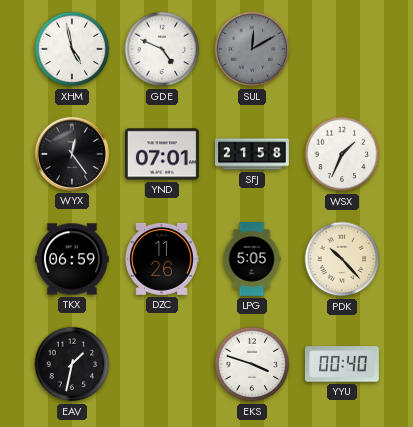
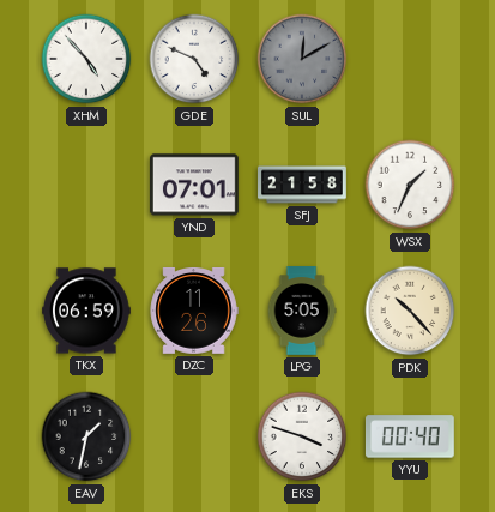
XHM: 4:58 -> 4:53 (86, 59)
WYX: 12:24 -> none (72, 154)
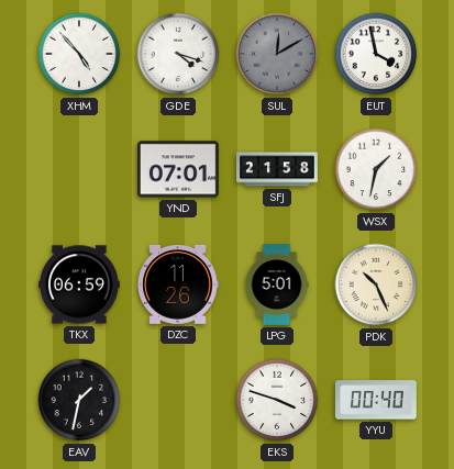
GDE: 4:49 -> 4:18 (178, 54)
EUT: none -> 3:58 (376, 54)
WSX: 1:34 -> 1:32 (376, 169)
LPG: 5:05 -> 5:01 (277, 284)
PDK: 10:23 -> 10:26 (376, 284)
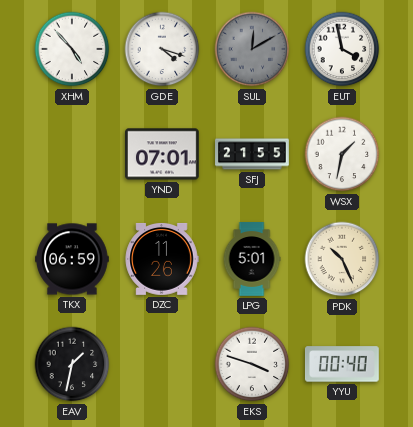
SFJ: 21:58 -> 21:55 (252, 154)
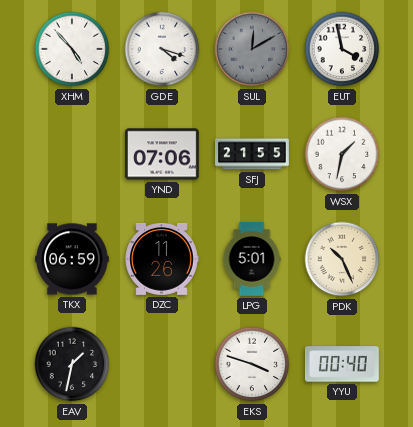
YND: 07:01 -> 07:06 (163, 154)
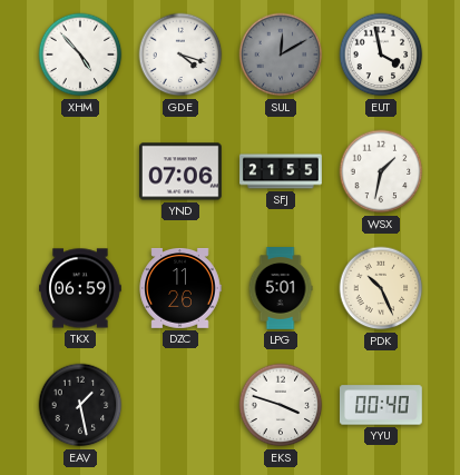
EAV: 1:32 -> 1:28 (80, 405)
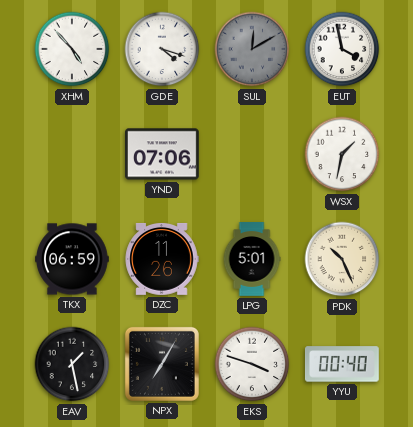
SFJ: 21:55 -> none (281, 171)
NPX: none -> 7:05 (162, 364)
